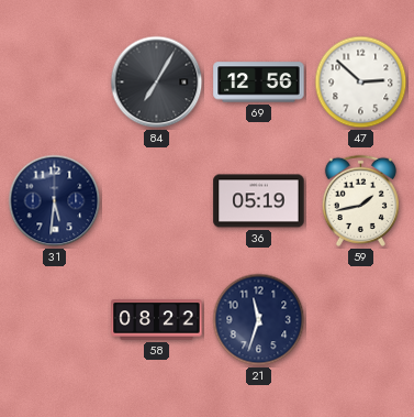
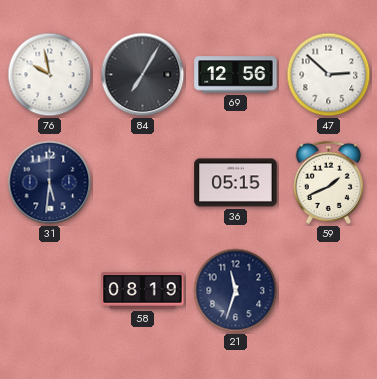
76: none -> 9:58 (50, 75)
36: 05:19 -> 05:15 (236, 183)
59: 1:43 -> 1:41 (328, 182)
58: 08:22 -> 08:19 (143, 291)
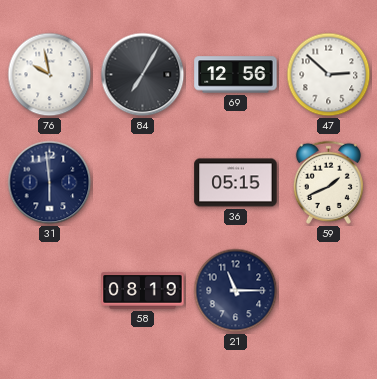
31: 5:31 -> 5:59 (50, 183)
21: 11:33 -> 11:15 (236, 291)
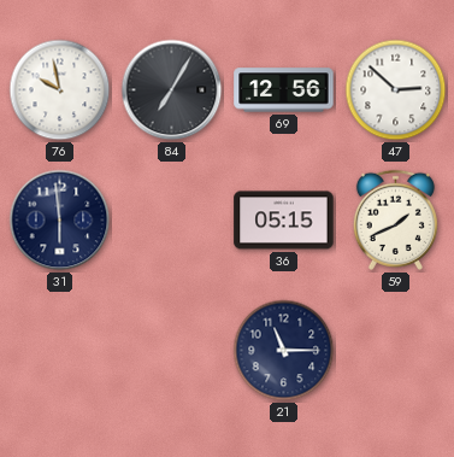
58: 08:19 -> none (143, 291)
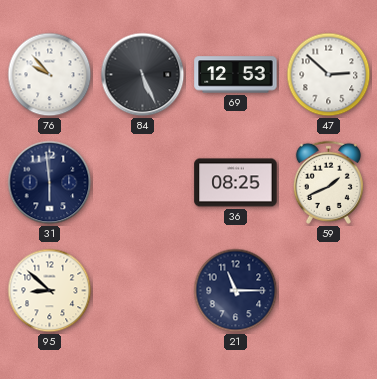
76: 9:58 -> 9:53 (50, 75)
84: 7:05 -> 5:26 (143, 75)
69: 12:56 -> 12:53 (236, 75)
36: 05:15 -> 08:25 (236, 183)
95: none -> 8:52 (50, 291)
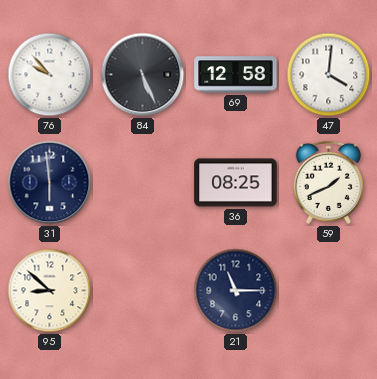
69: 12:53 -> 12:58 (236, 75)
47: 2:52 -> 4:01 (329, 75)
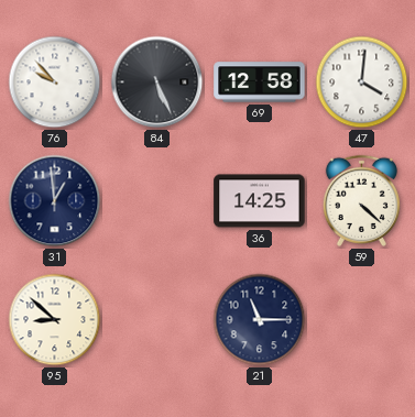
31: 5:59 -> 12:59 (55, 201)
36: 08:25 -> 14:25 (260, 201)
59: 1:41 -> 4:22 (361, 200)
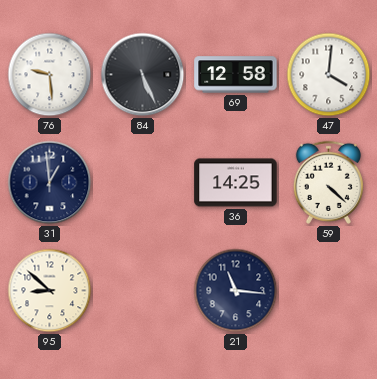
76: 9:53 -> 9:29 (50, 75)
21: 11:15 -> 11:16 (236, 291)
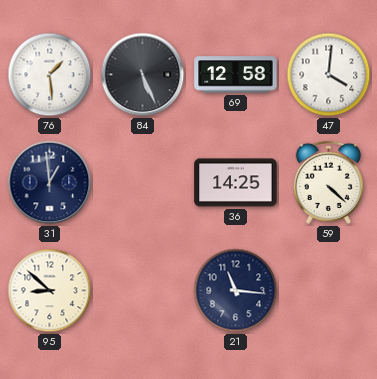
76: 9:29 -> 1:29 (50, 75)
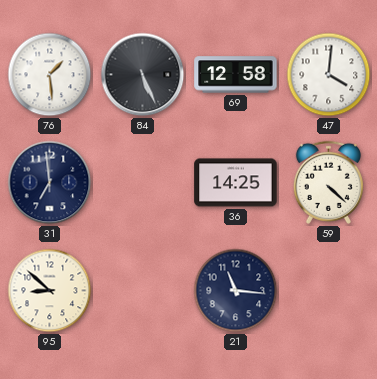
31: 12:59 -> 6:59 (50, 183)
